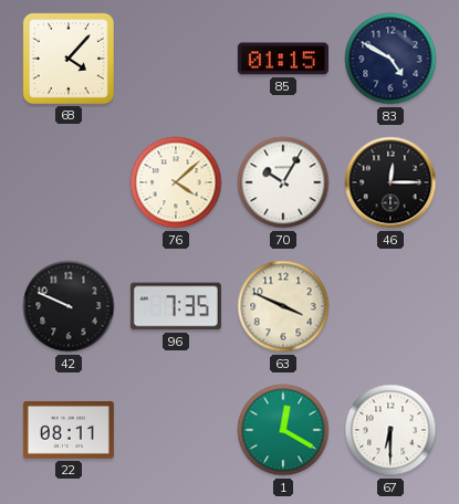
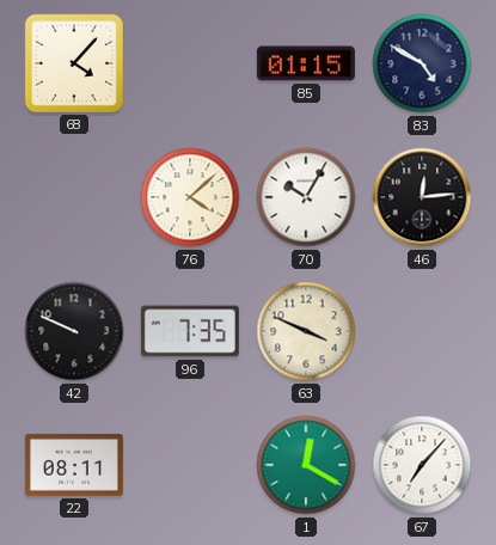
46: 12:15 -> 12:14 (422, 197)
67: 6:30 -> 7:07 (422, 465)
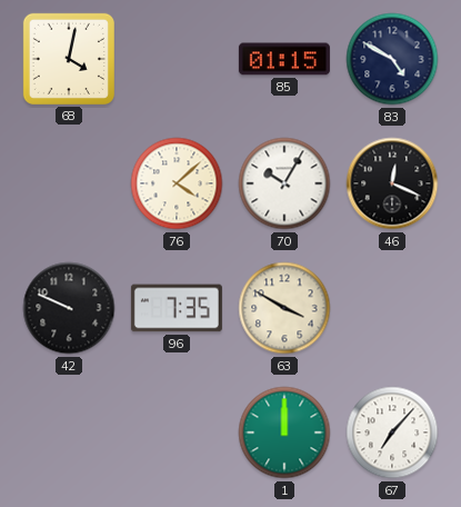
68: 4:07 -> 4:02 (69, 59)
46: 12:14 -> 12:19 (392, 183)
63: 3:49 -> 3:50 (284, 308)
22: 08:11 -> none (74, 465)
1: 12:20 -> 12:00 (284, 433)
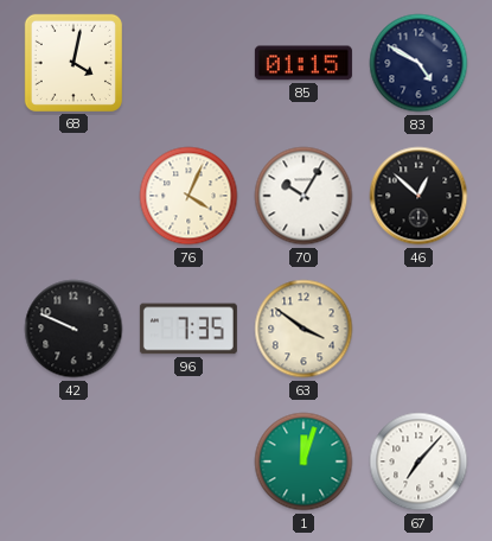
76: 4:08 -> 4:04 (189, 196)
46: 12:19 -> 12:52 (418, 196)
63: 3:50 -> 3:51 (303, 329)
1: 12:00 -> 12:03 (303, 462)
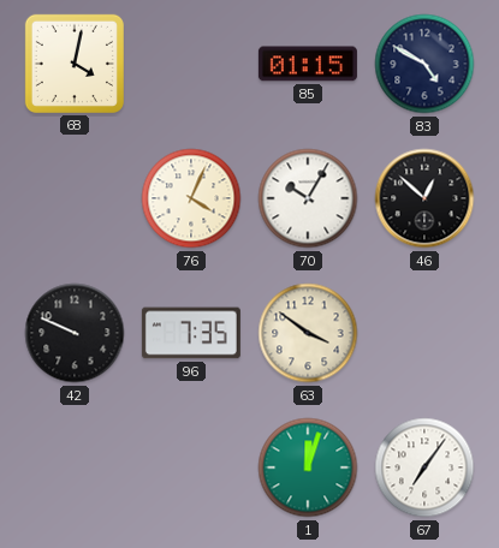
67: 7:07 -> 7:06 (424, 467)
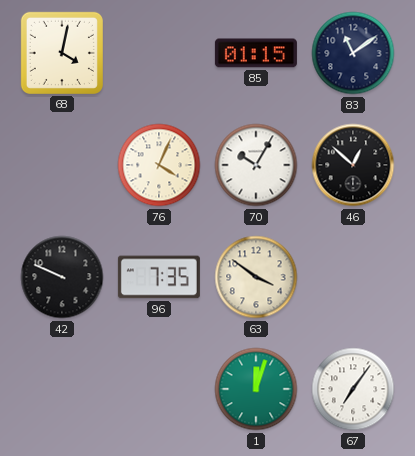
83: 4:50 -> 11:09 (353, 53)
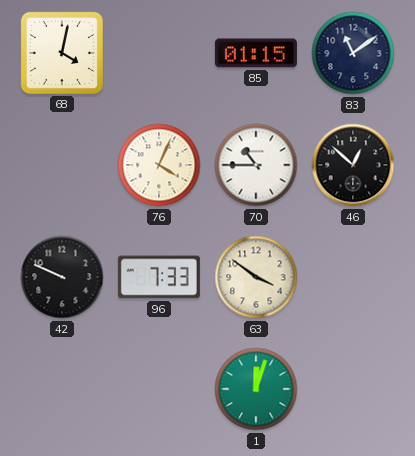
70: 10:05 -> 10:45 (256, 165)
96: 7:35 -> 7:33 (159, 277)
67: 7:06 -> none (353, 389)
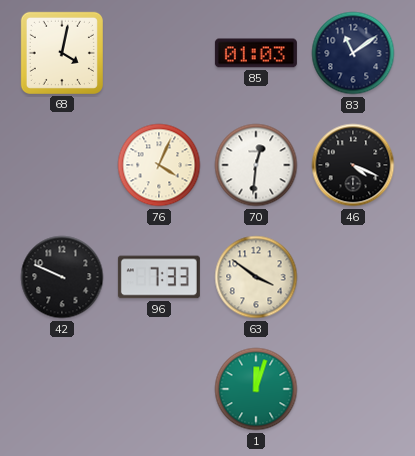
85: 01:15 -> 01:03 (256, 53)
70: 10:45 -> 12:31 (256, 165)
46: 12:52 -> 4:19 (353, 165)
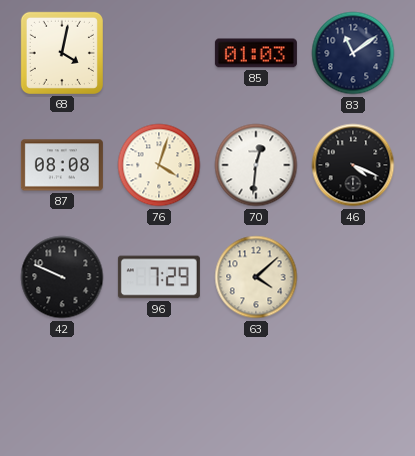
87: none -> 08:08 (62, 165)
76: 4:04 -> 4:03 (159, 165)
96: 7:33 -> 7:29 (159, 277)
63: 3:51 -> 4:08 (256, 277)
1: 12:03 -> none (256, 389)
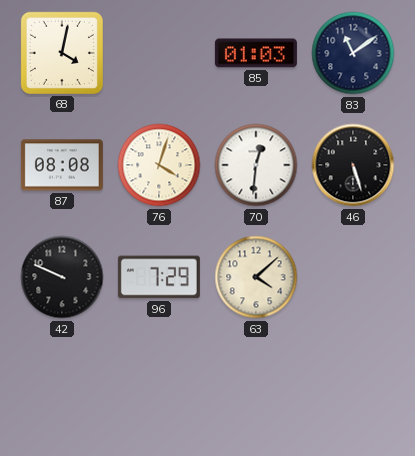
46: 4:19 -> 5:27 (353, 165)
